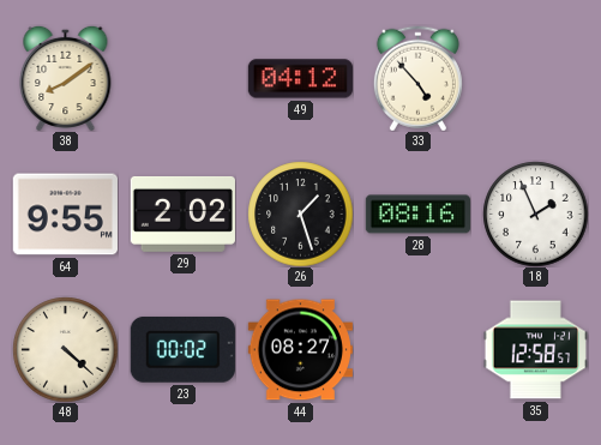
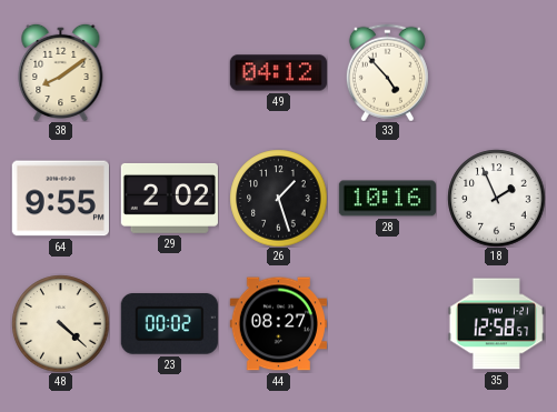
28: 08:16 -> 10:16 (387, 199)
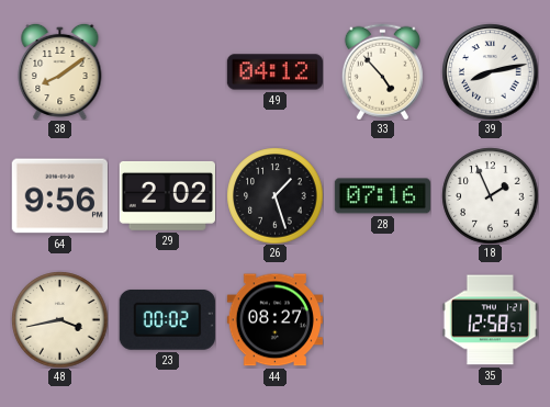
39: none -> 8:13 (490, 71)
64: 9:55 -> 9:56 (59, 196)
28: 10:16 -> 07:16 (382, 196)
48: 4:22 -> 3:43 (59, 319)
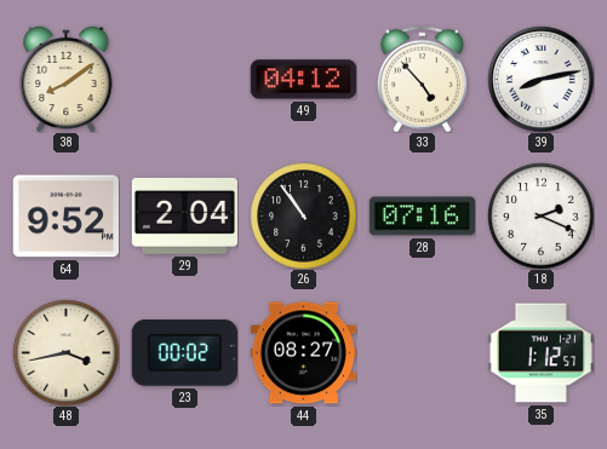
64: 9:56 -> 9:52 (65, 217)
29: 2:02 -> 2:04 (184, 215)
26: 1:27 -> 10:54 (303, 215)
18: 1:56 -> 2:19 (540, 215)
35: 12:58 -> 1:12 (540, 353)
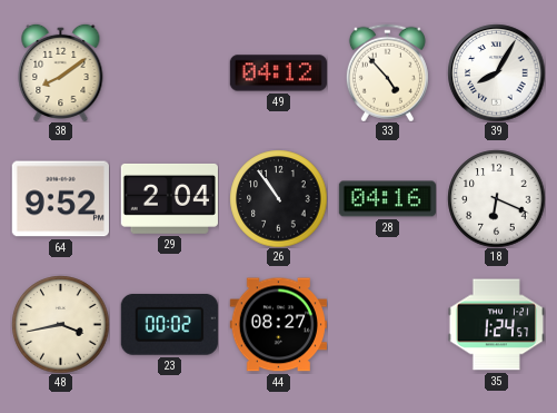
39: 8:13 -> 8:05 (496, 72)
28: 07:16 -> 04:16 (387, 199)
18: 2:19 -> 6:19 (496, 198)
35: 1:12 -> 1:24 (496, 325)
